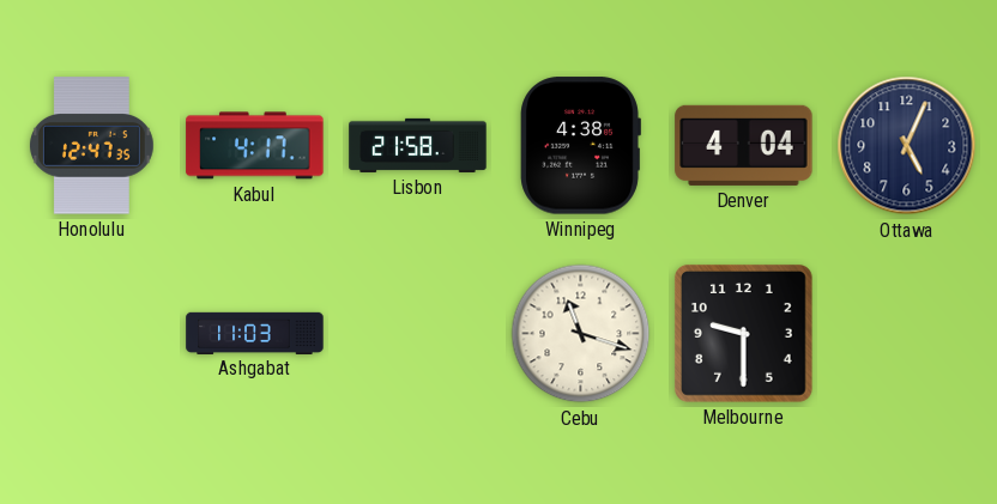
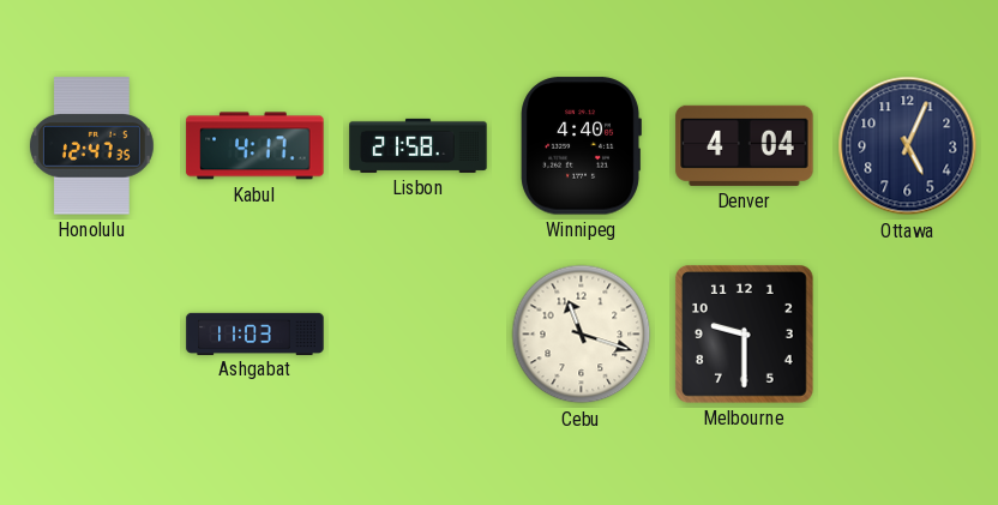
Winnipeg: 4:38 -> 4:40 (581, 146)
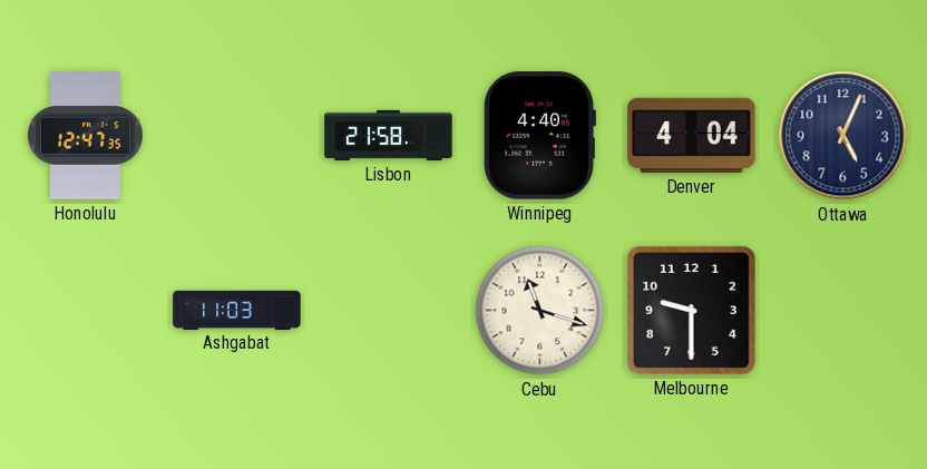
Kabul: 4:17 -> none (255, 146)
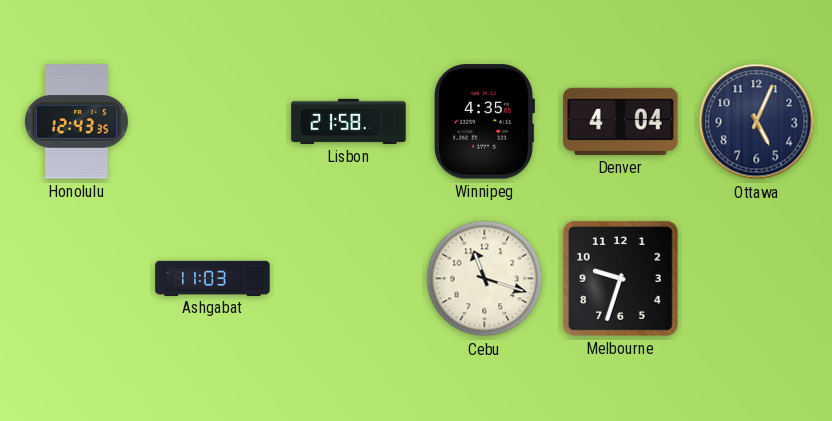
Honolulu: 12:47 -> 12:43 (76, 122)
Winnipeg: 4:40 -> 4:35 (484, 122)
Melbourne: 9:30 -> 9:33 (620, 278)
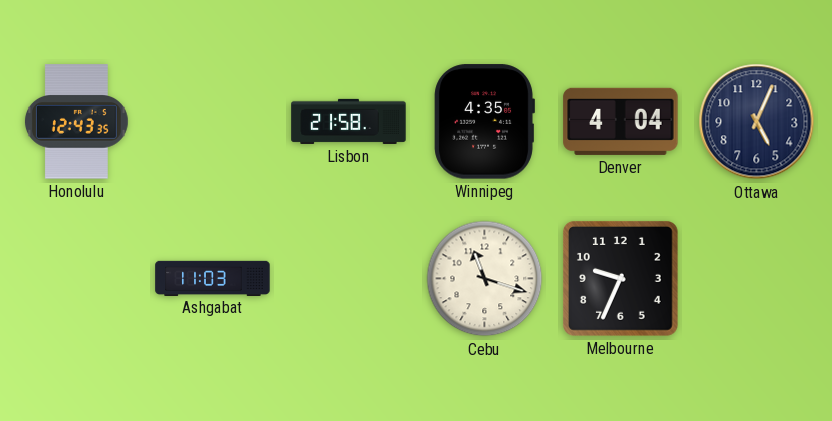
Melbourne: 9:33 -> 9:34 (620, 278)
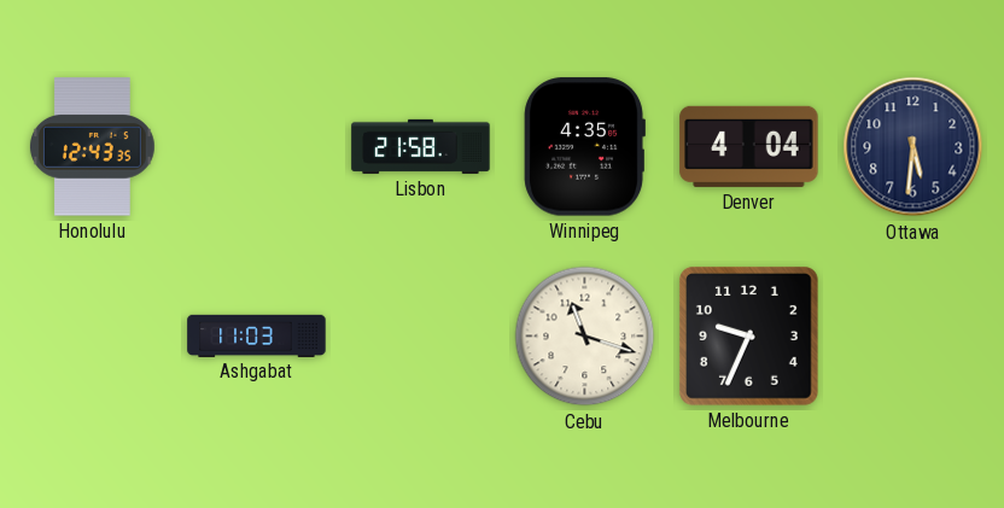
Ottawa: 5:04 -> 5:31 (913, 147)
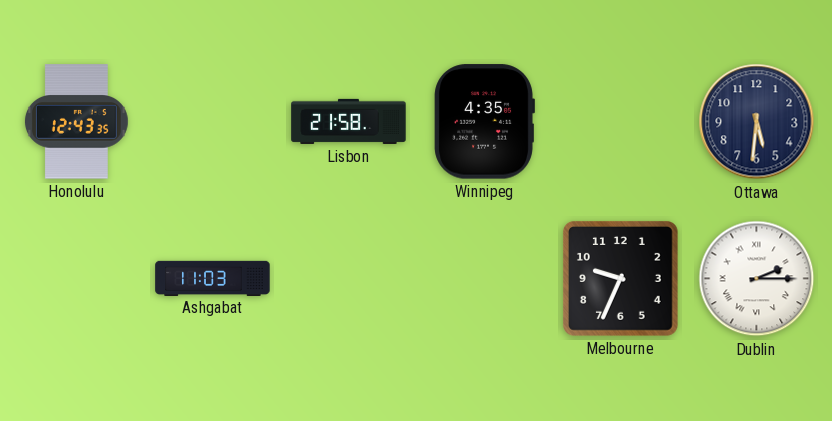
Denver: 4:04 -> none (749, 146)
Cebu: 11:18 -> none (585, 337)
Dublin: none -> 2:15 (757, 279)
